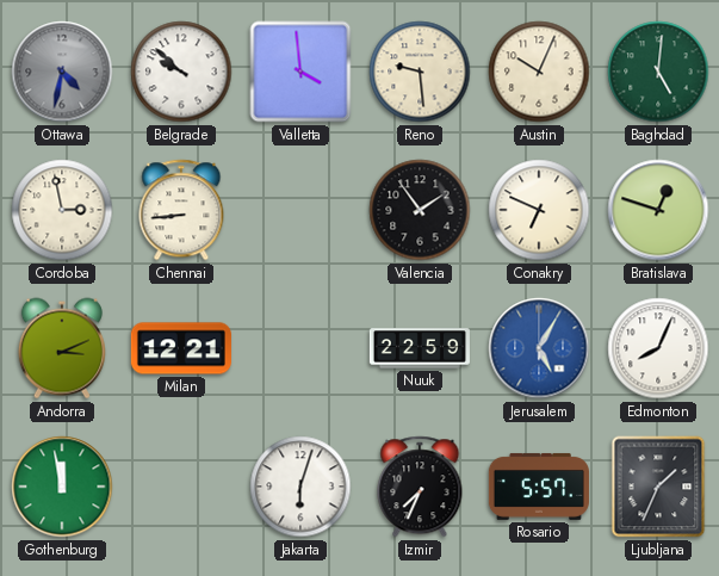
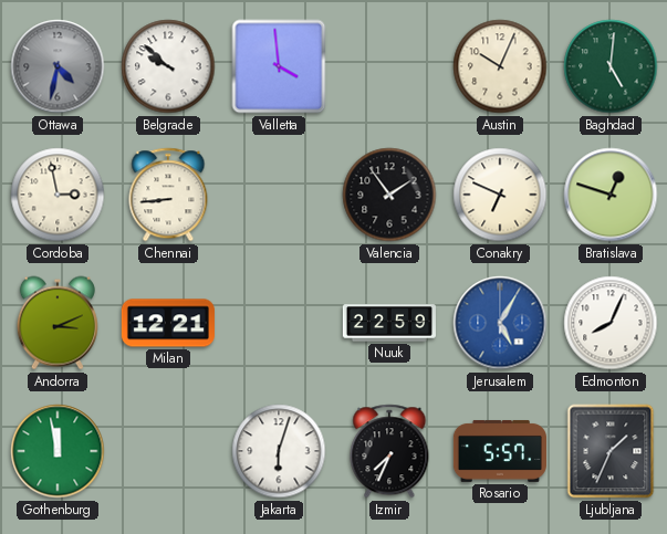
Reno: 9:29 -> none (420, 72)
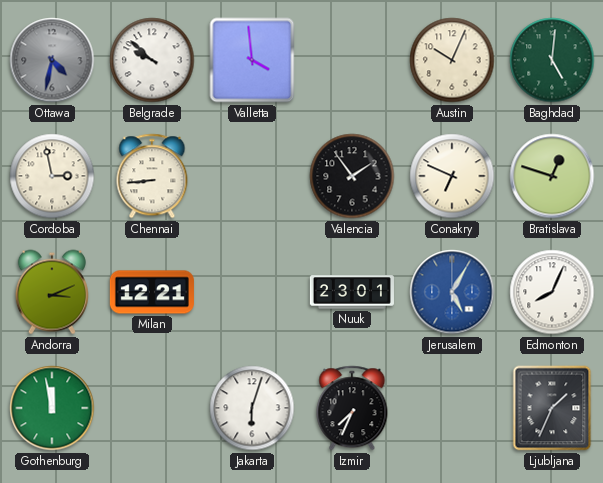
Nuuk: 22:59 -> 23:01 (352, 292)
Rosario: 5:57 -> none (500, 451)
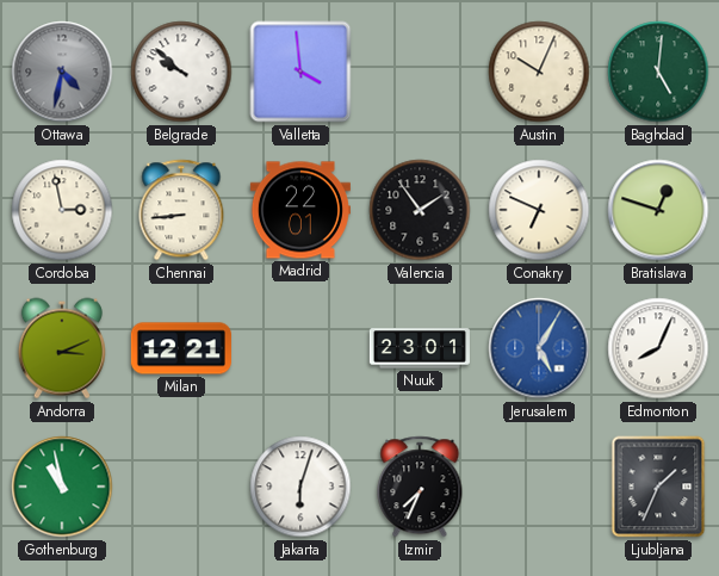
Madrid: none -> 22:01 (300, 210)
Gothenburg: 11:58 -> 10:58 (62, 487)
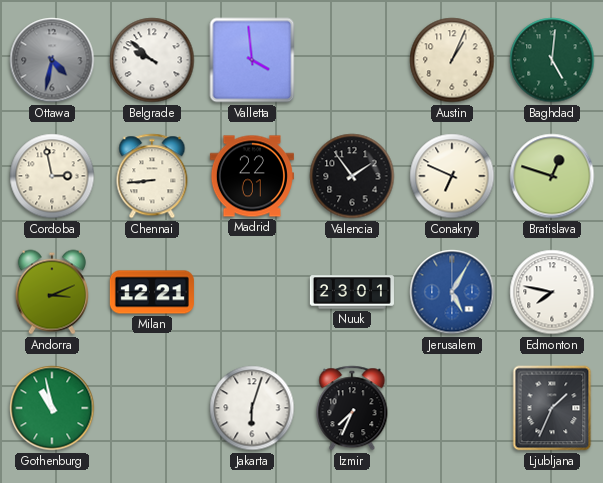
Austin: 10:04 -> 1:04 (452, 60)
Edmonton: 8:04 -> 7:47 (552, 292)
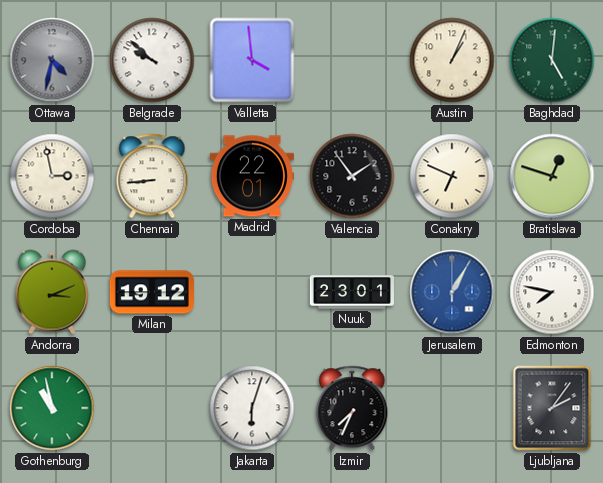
Milan: 12:21 -> 19:12 (152, 292)
Jerusalem: 5:05 -> 1:05 (452, 292)
Ljubljana: 1:34 -> 2:06 (552, 408)
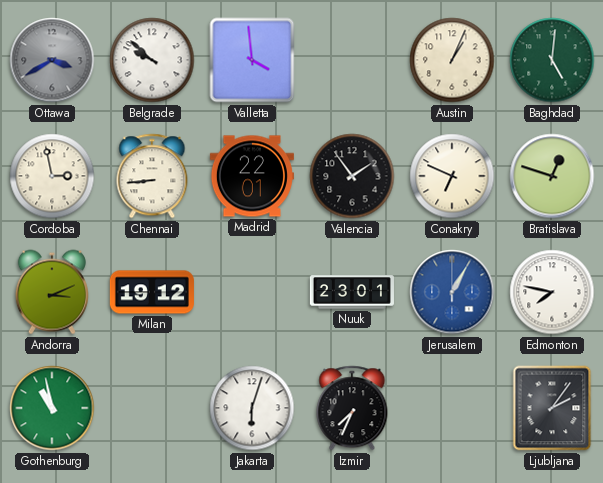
Ottawa: 4:32 -> 3:40 (52, 60)
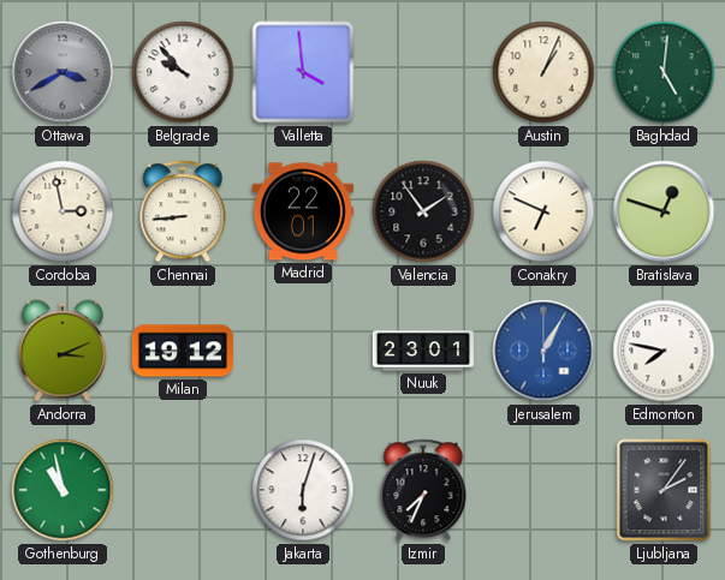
Belgrade: 9:52 -> 9:53 (183, 72)
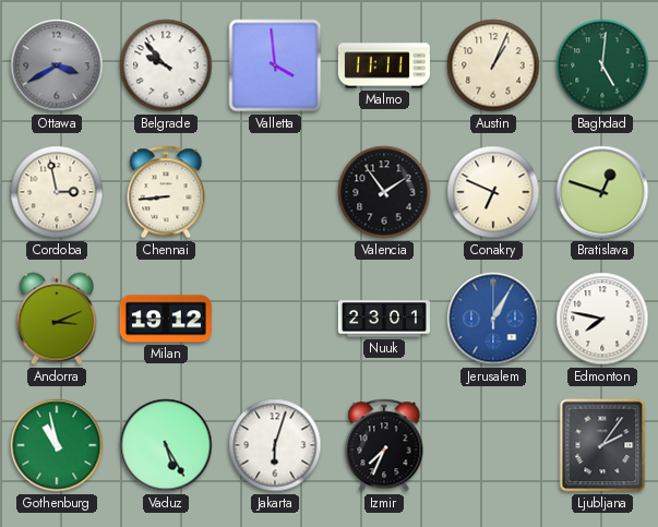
Malmo: none -> 11:11 (384, 65)
Madrid: 22:01 -> none (303, 211)
Vaduz: none -> 5:25 (166, 445)
